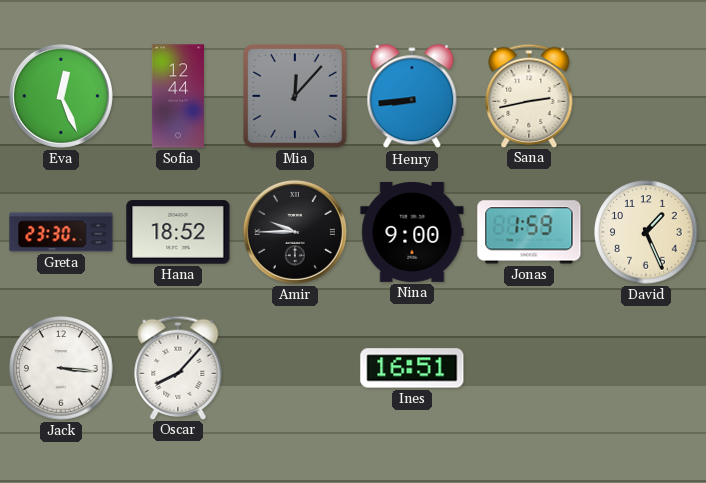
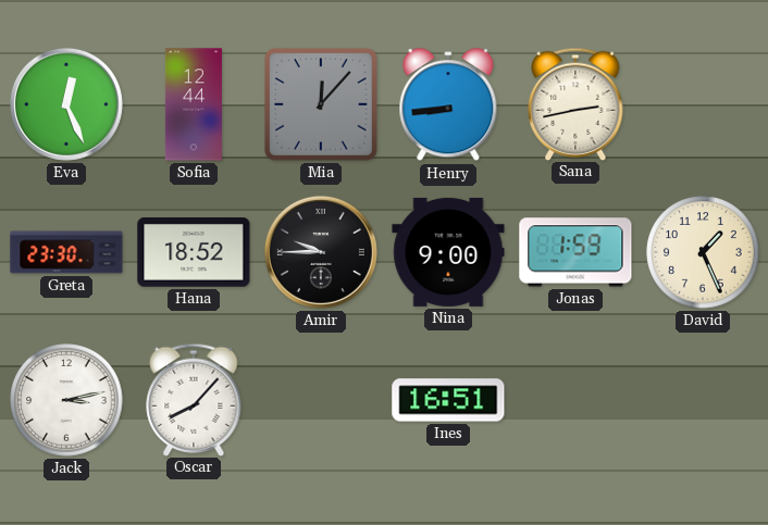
Jack: 3:16 -> 3:13 (66, 400)
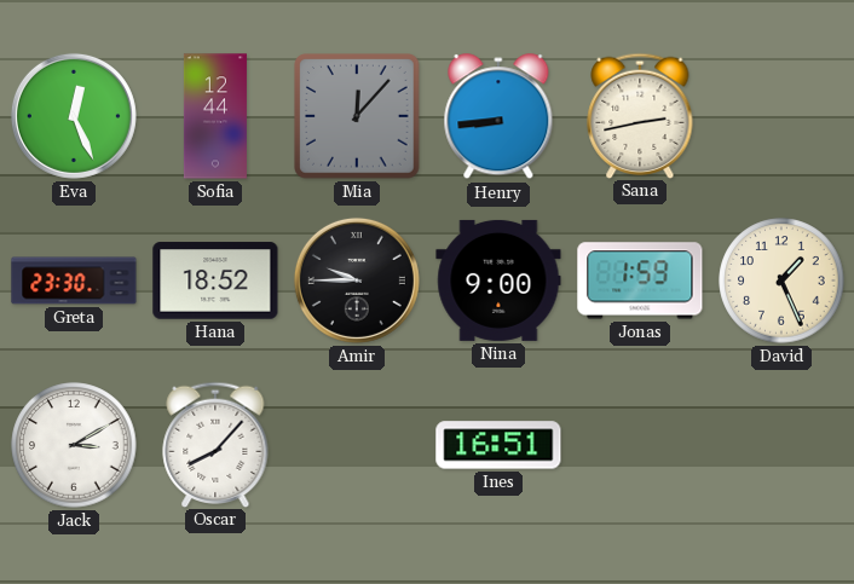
Jack: 3:13 -> 3:10 (74, 445)
